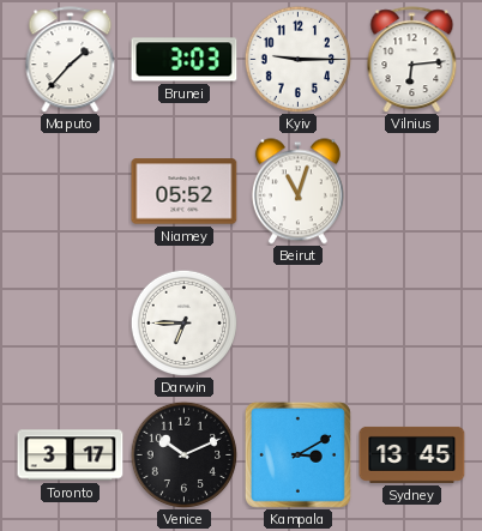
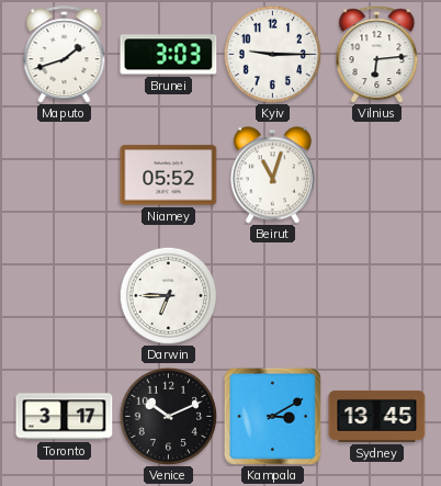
Maputo: 1:37 -> 1:42 (65, 55)
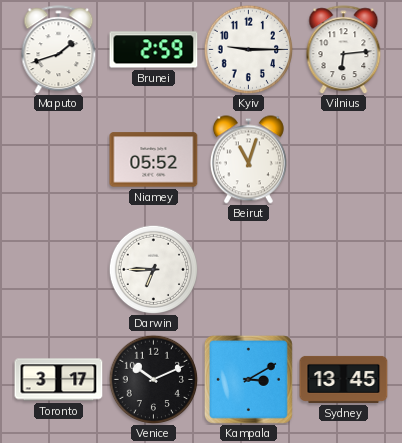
Brunei: 3:03 -> 2:59 (154, 50)
